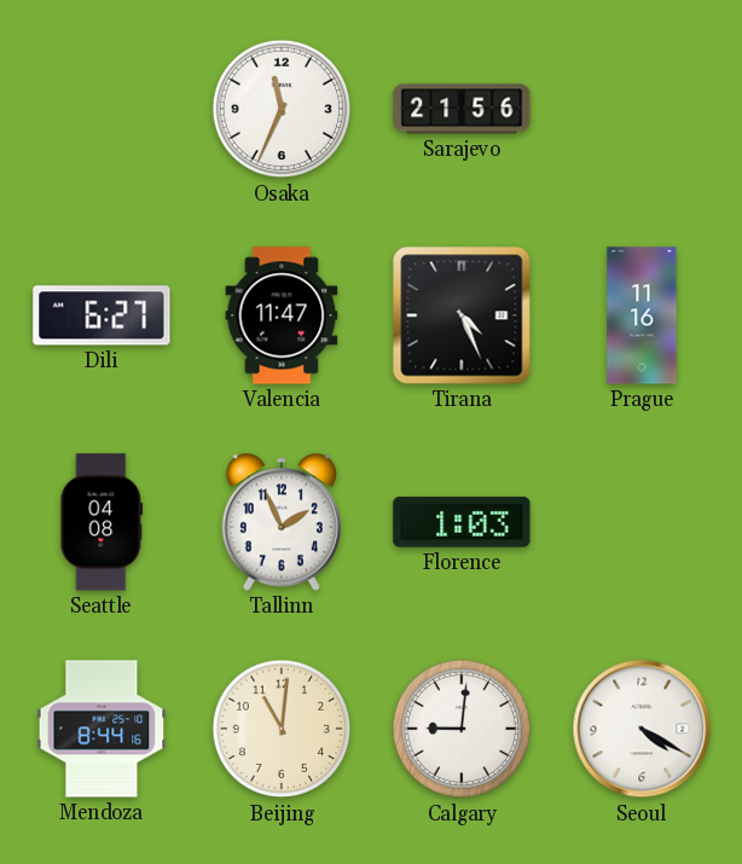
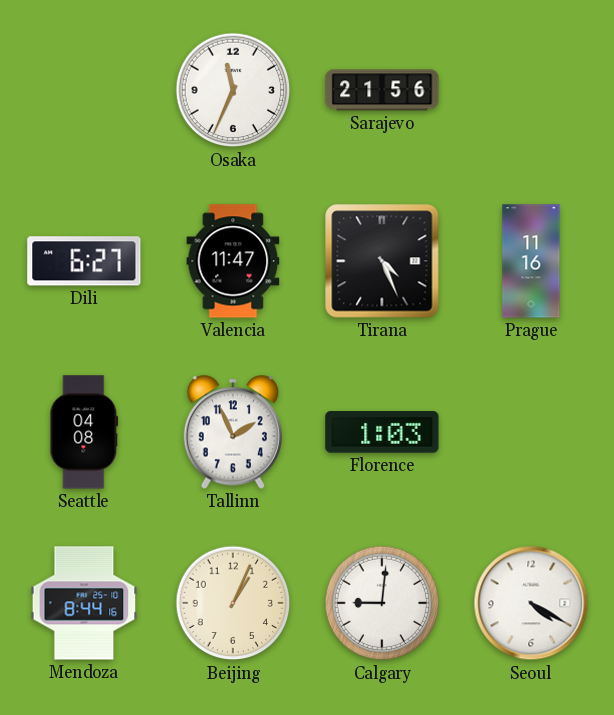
Beijing: 11:01 -> 1:04 (233, 603)
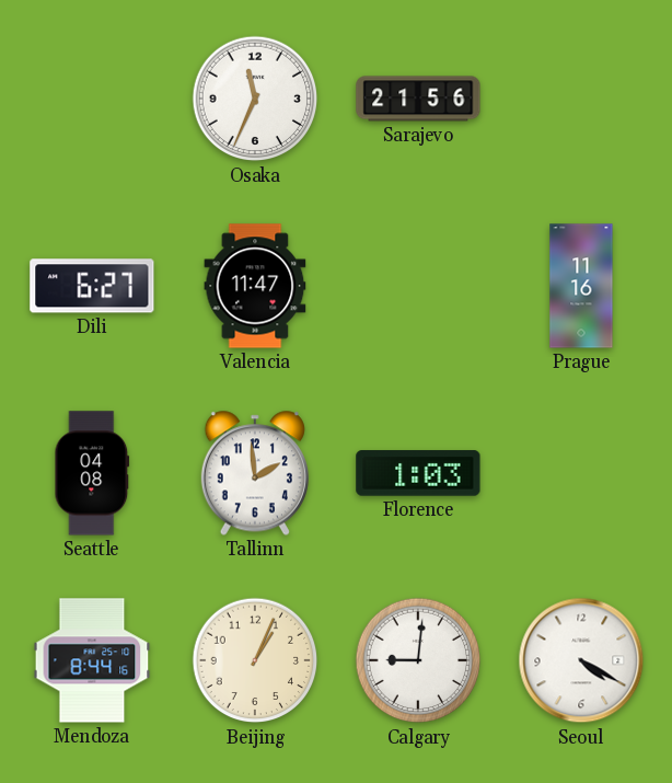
Tirana: 4:26 -> none (382, 261)
Tallinn: 1:56 -> 1:59 (255, 473)
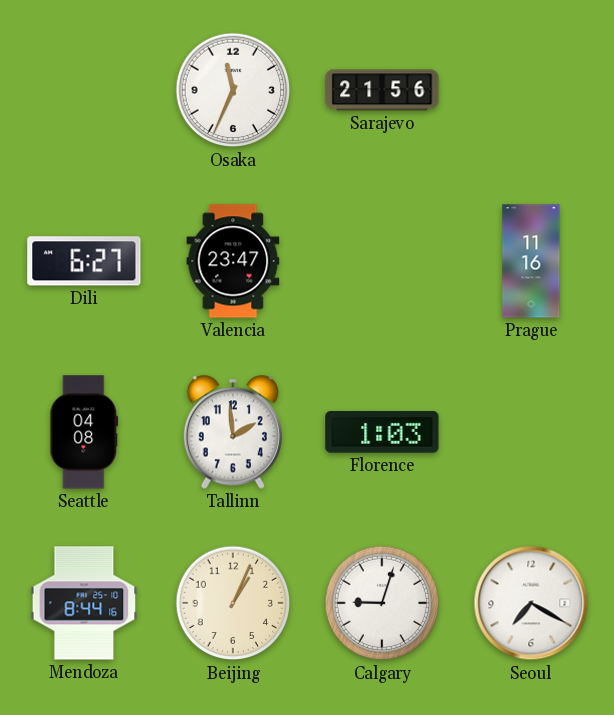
Valencia: 11:47 -> 23:47 (233, 261)
Calgary: 9:01 -> 9:03 (382, 603)
Seoul: 4:20 -> 7:20 (531, 603)
